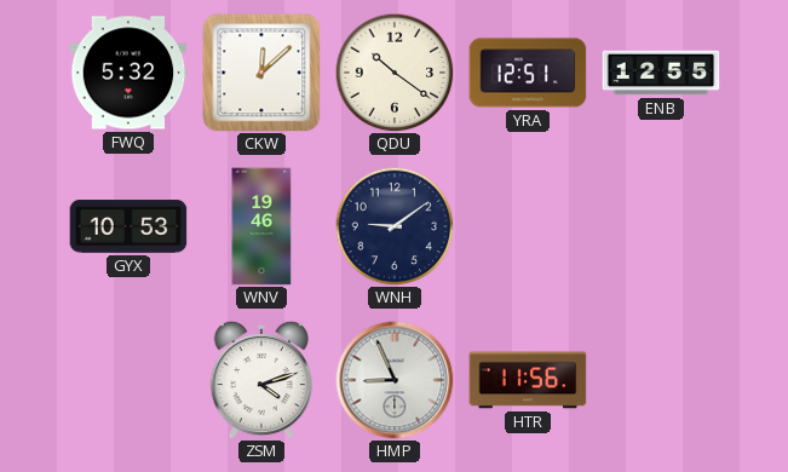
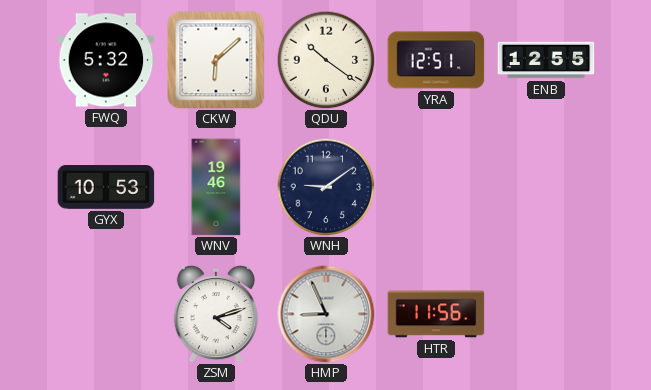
CKW: 12:08 -> 6:08 (216, 60)
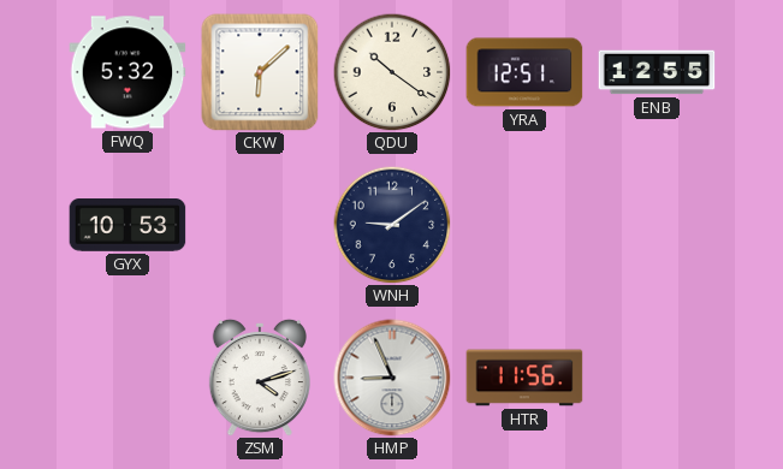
WNV: 19:46 -> none (216, 187)
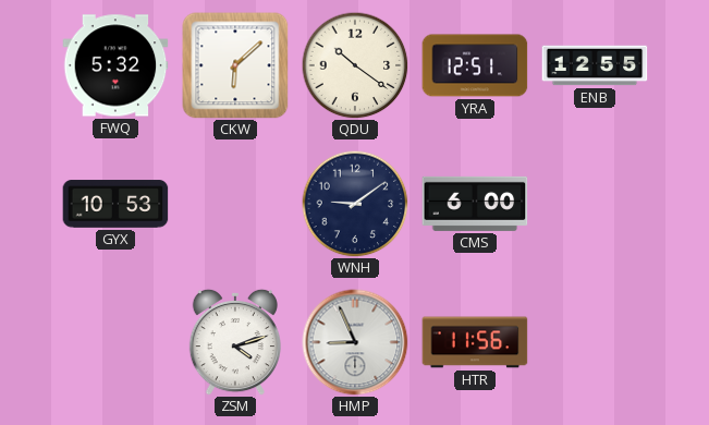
CMS: none -> 6:00 (475, 204)
